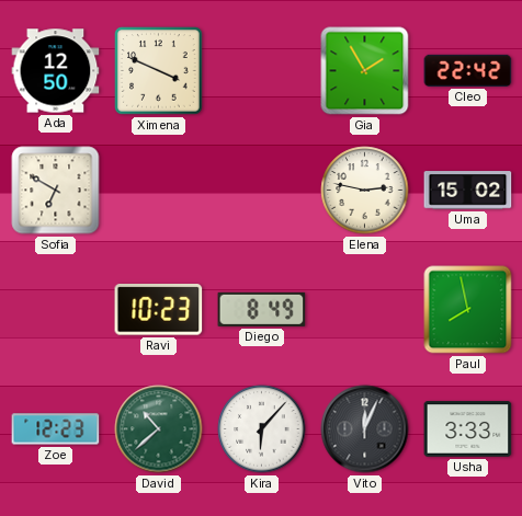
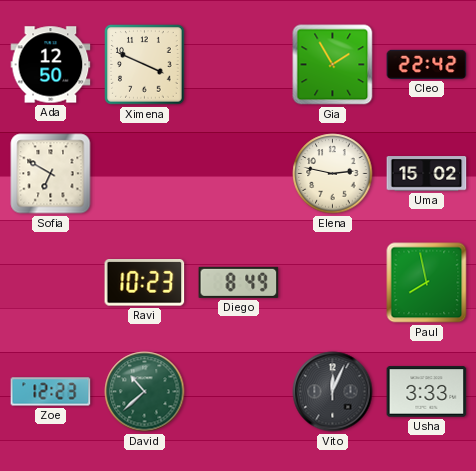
Kira: 6:07 -> none (262, 429)
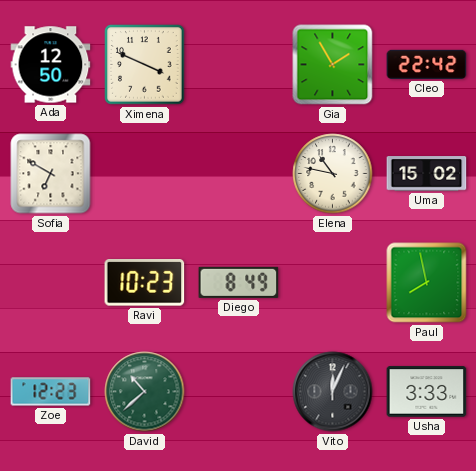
Elena: 2:47 -> 10:47 (333, 174)
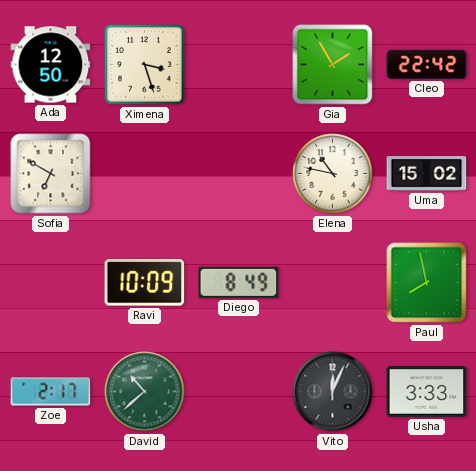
Ximena: 3:49 -> 3:27 (145, 65)
Ravi: 10:23 -> 10:09 (145, 283)
Zoe: 12:23 -> 2:17 (51, 392)
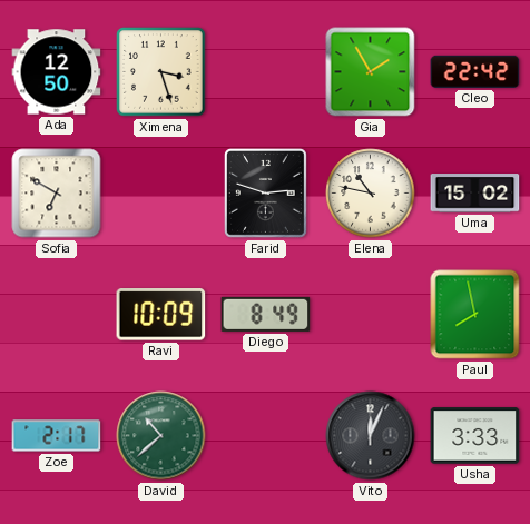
Farid: none -> 2:48 (265, 192)
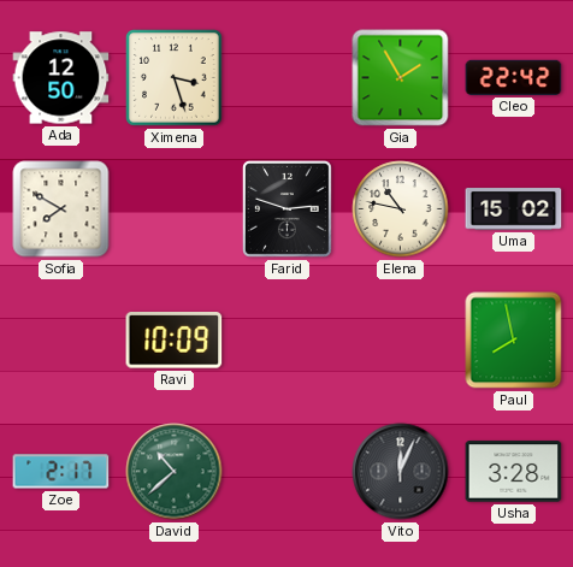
Sofia: 6:50 -> 7:50 (61, 209)
Diego: 8:49 -> none (266, 314)
Usha: 3:33 -> 3:28 (514, 472)
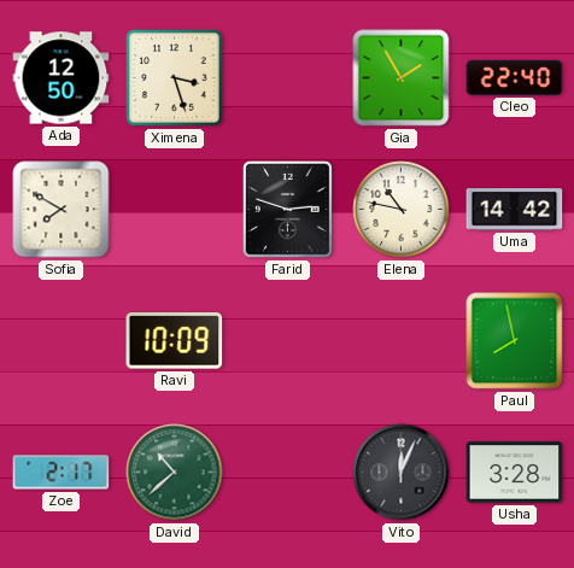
Cleo: 22:42 -> 22:40 (515, 77)
Uma: 15:02 -> 14:42 (515, 210)
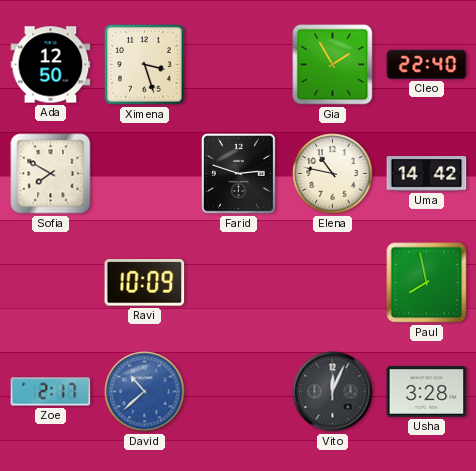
David dial: green -> blue (145, 392)
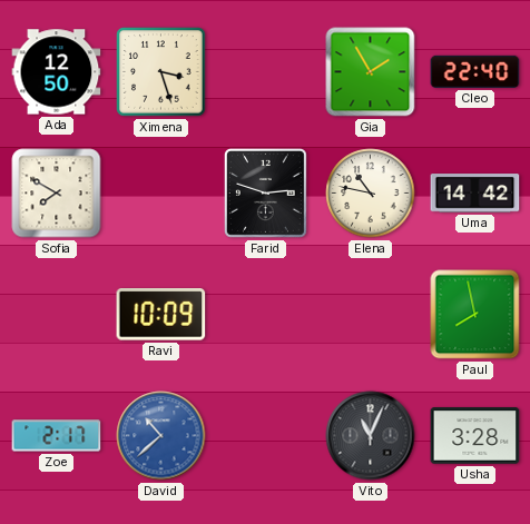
Vito: 12:04 -> 11:04 (371, 436)
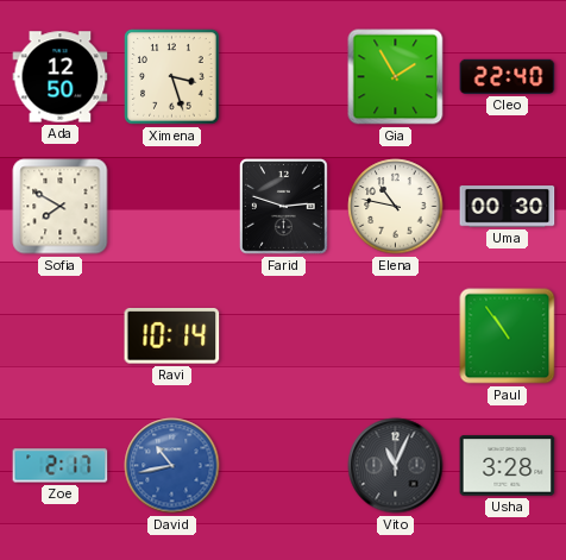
Uma: 14:42 -> 00:30 (508, 207)
Ravi: 10:09 -> 10:14 (172, 336)
Paul: 7:58 -> 10:54 (508, 336)
David: 10:38 -> 10:43 (172, 466)
